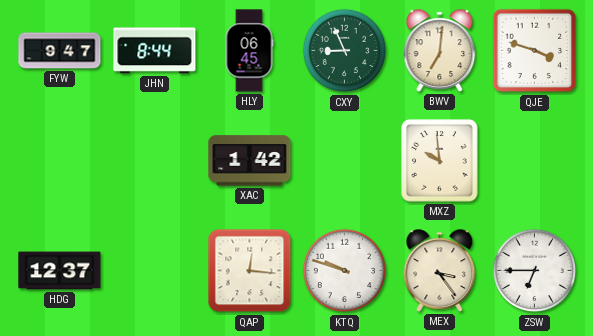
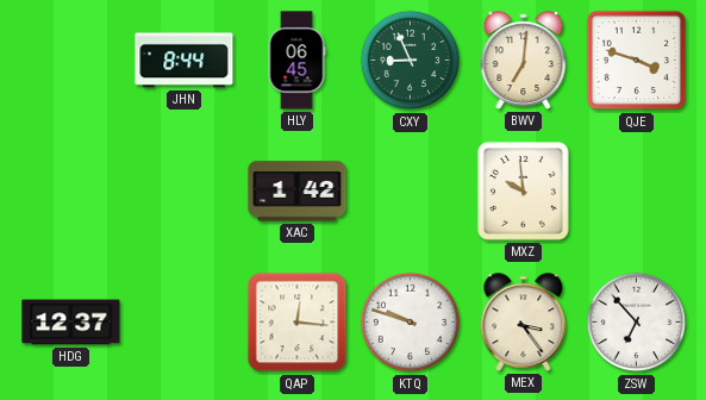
FYW: 9:47 -> none (60, 51)
ZSW: 6:45 -> 6:53 (637, 323)
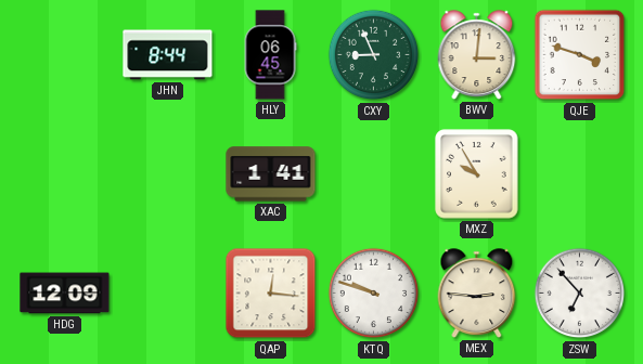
BWV: 7:01 -> 3:01 (477, 55)
XAC: 1:42 -> 1:41 (271, 174)
MXZ: 9:59 -> 9:55 (477, 174)
HDG: 12:37 -> 12:09 (65, 294)
MEX: 3:24 -> 2:46 (477, 294)
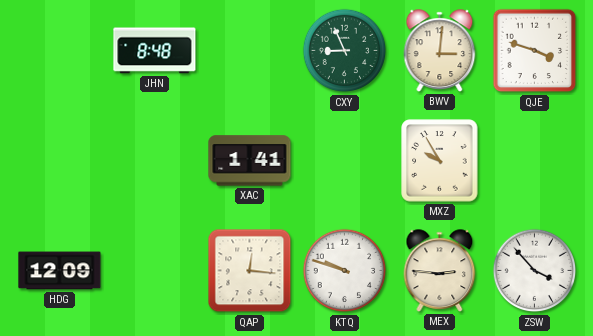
JHN: 8:44 -> 8:48 (155, 51)
HLY: 06:45 -> none (270, 55)
ZSW: 6:53 -> 3:53 (535, 271)
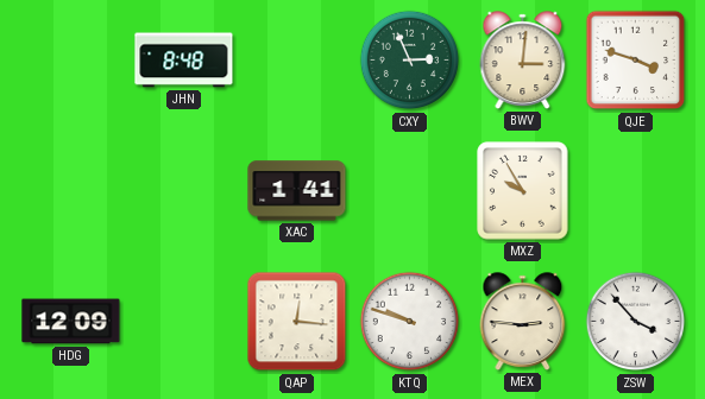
CXY: 8:56 -> 2:56 (410, 61)
